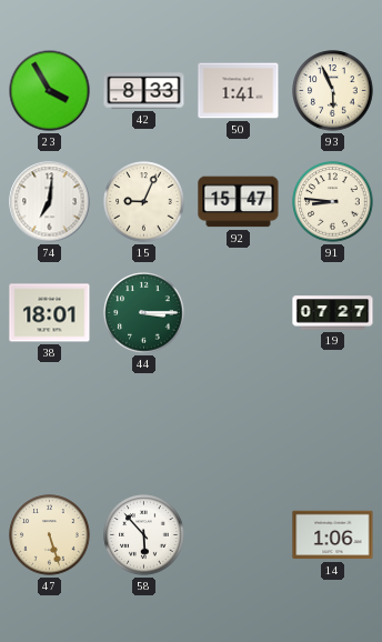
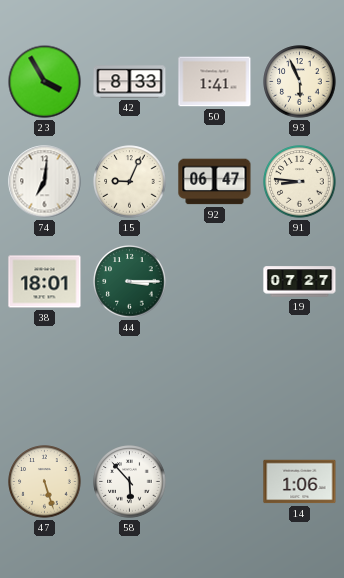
92: 15:47 -> 06:47 (215, 182)
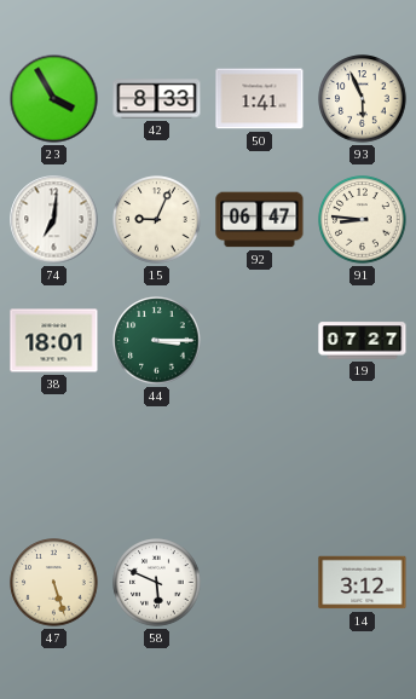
58: 5:53 -> 5:49 (157, 583)
14: 1:06 -> 3:12 (363, 583)
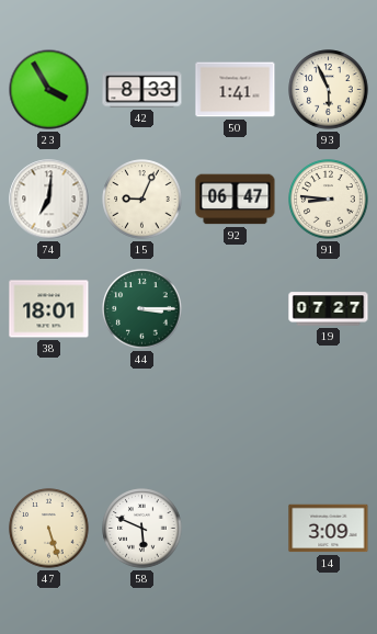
14: 3:12 -> 3:09 (329, 529)
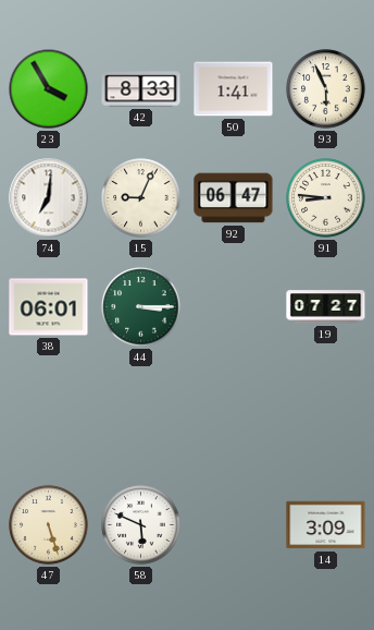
38: 18:01 -> 06:01 (49, 307)
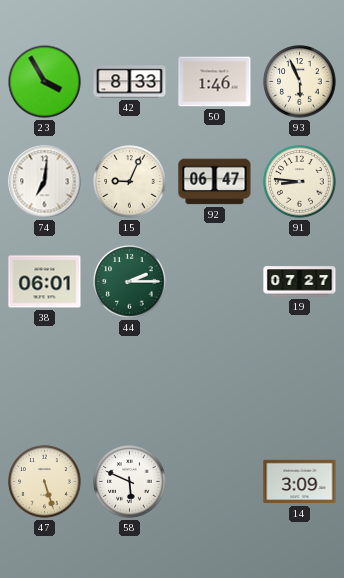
50: 1:41 -> 1:46 (215, 82)
44: 3:15 -> 2:15 (130, 282)
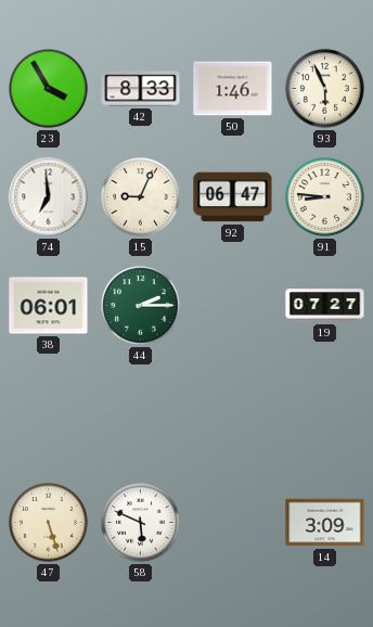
74: 7:01 -> 6:59 (49, 197)
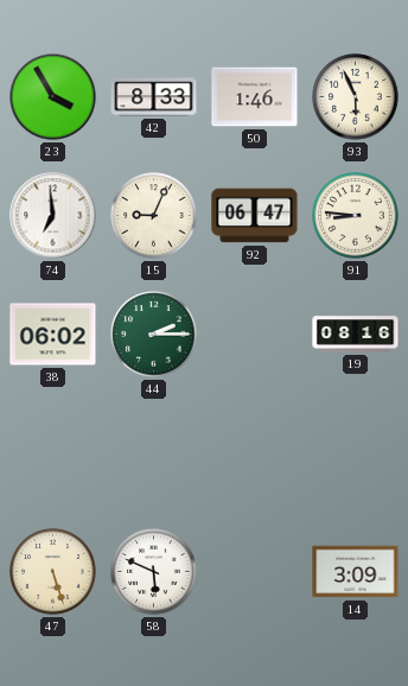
38: 06:01 -> 06:02 (53, 335)
19: 07:27 -> 08:16 (356, 335)
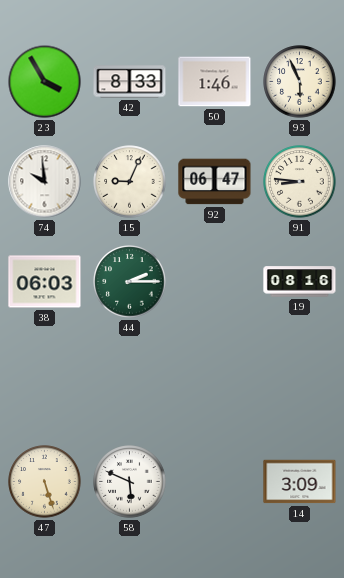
74: 6:59 -> 9:59 (45, 182)
38: 06:02 -> 06:03 (45, 282)
